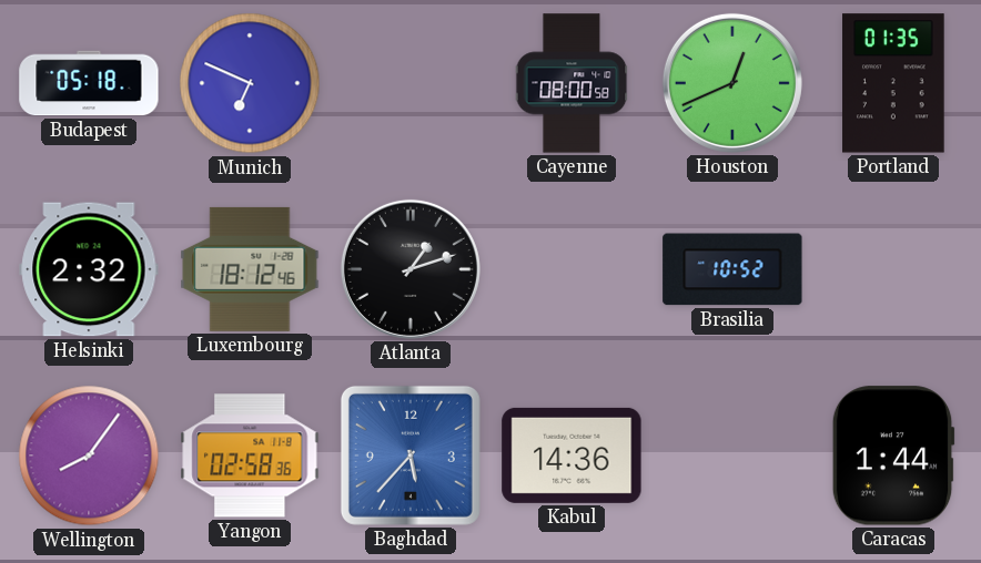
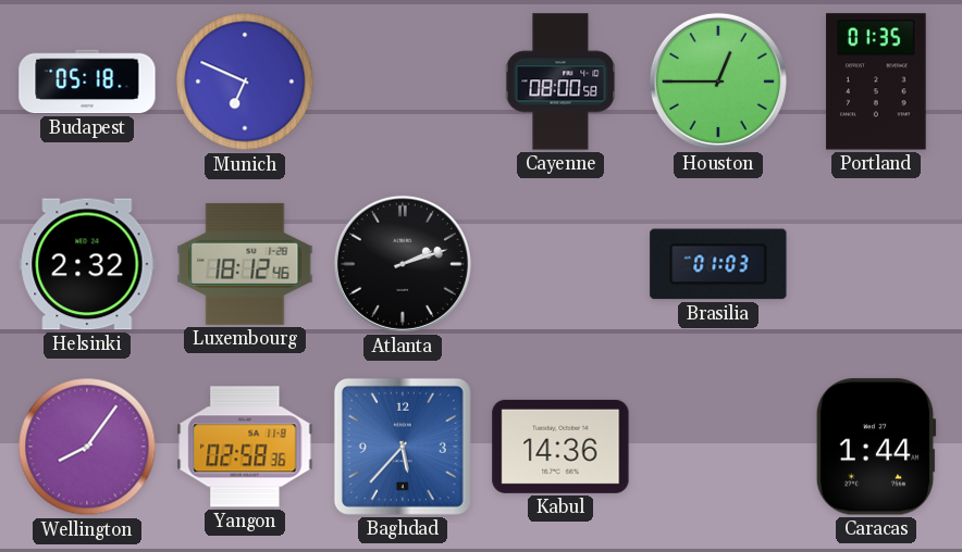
Houston: 12:41 -> 12:45 (718, 81)
Atlanta: 1:12 -> 2:12 (403, 264)
Brasilia: 10:52 -> 01:03 (718, 264)
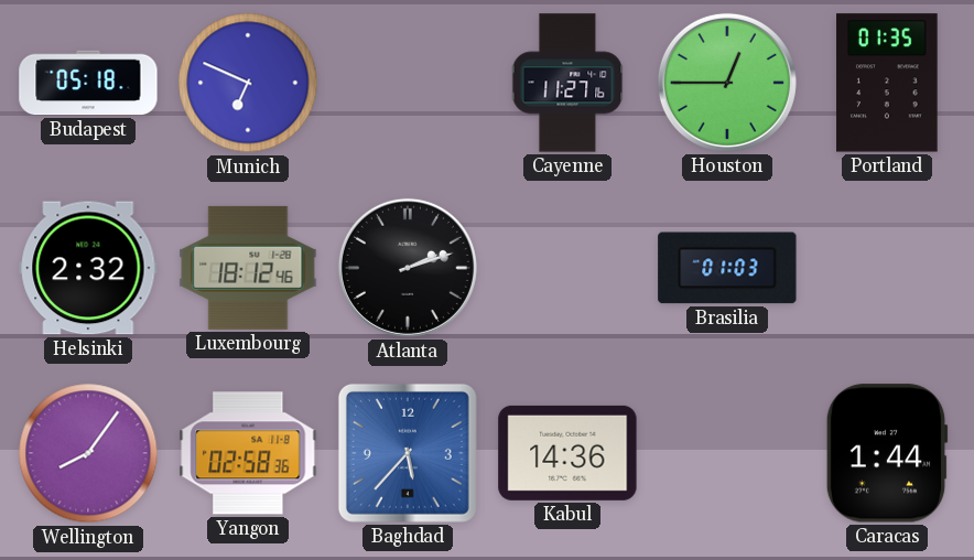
Cayenne: 08:00 -> 11:27 (567, 83)
